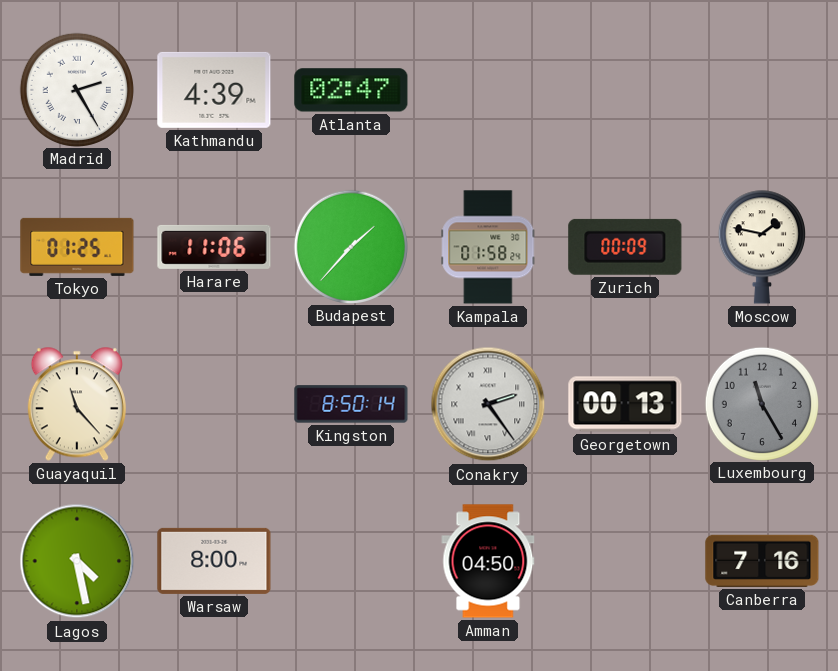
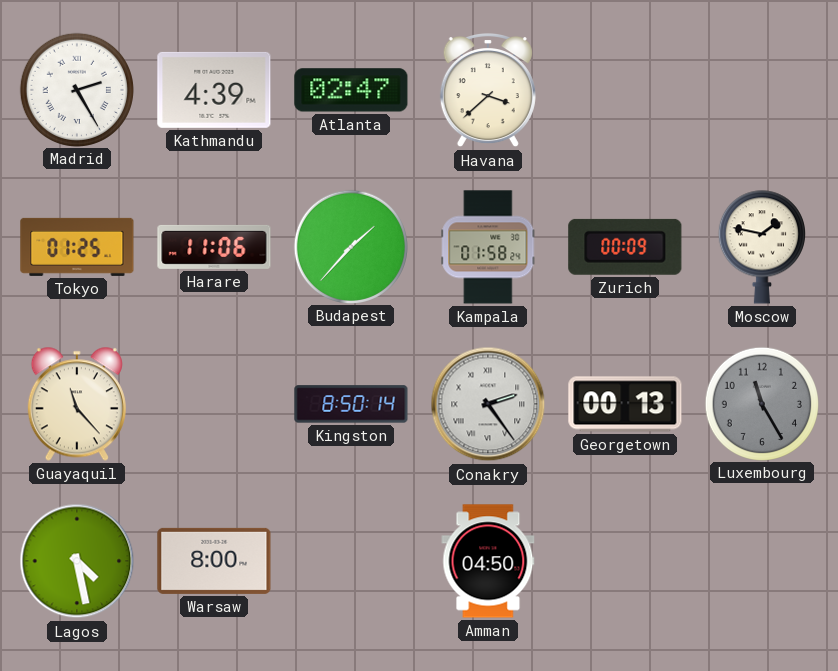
Havana: none -> 3:38 (488, 91)
Canberra: 7:16 -> none (762, 561)
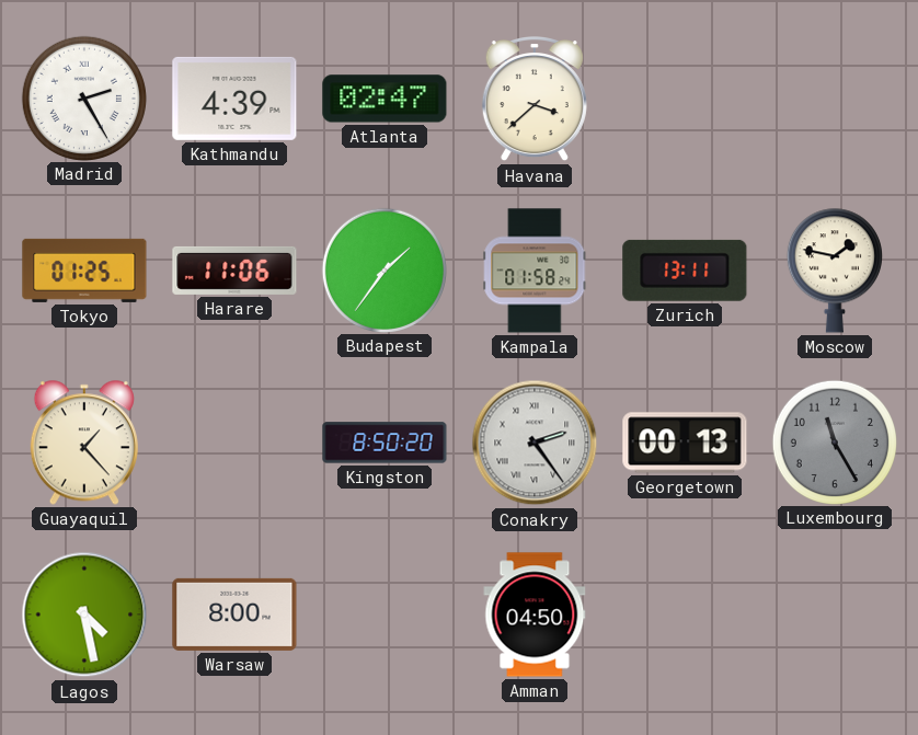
Budapest: 1:37 -> 1:36 (383, 269)
Zurich: 00:09 -> 13:11 (685, 271)
Guayaquil: 11:23 -> 1:23 (84, 443)
Kingston: 8:50:14 -> 8:50:20 (385, 443)
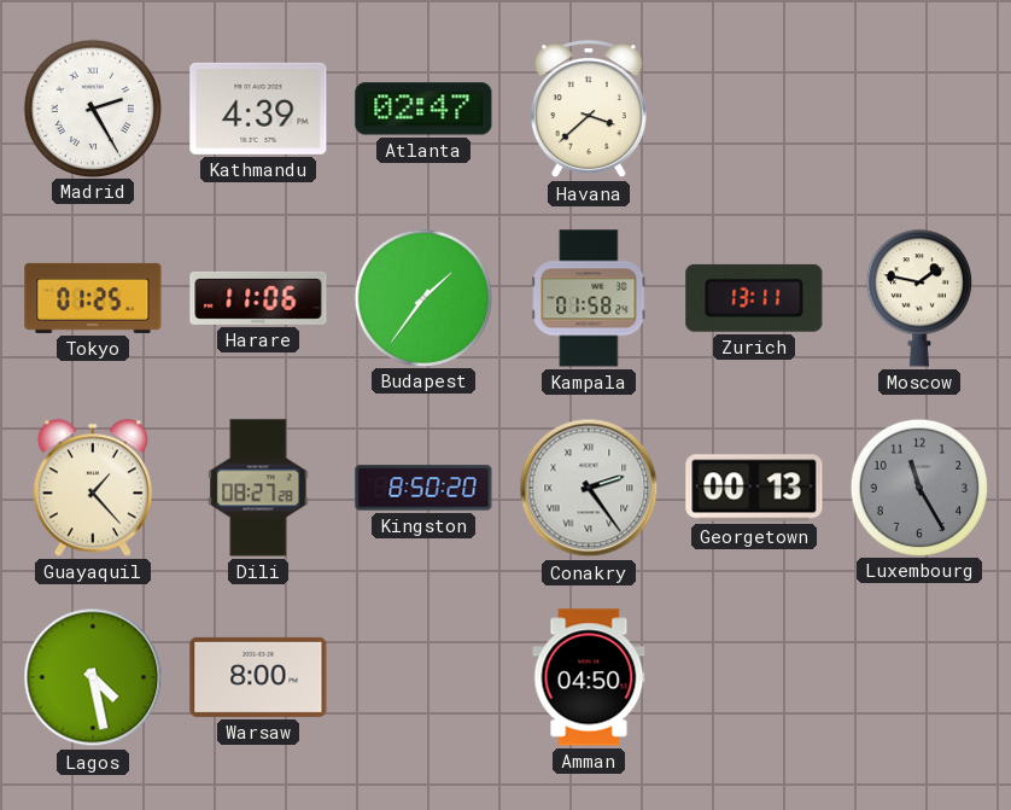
Dili: none -> 08:27 (258, 488)
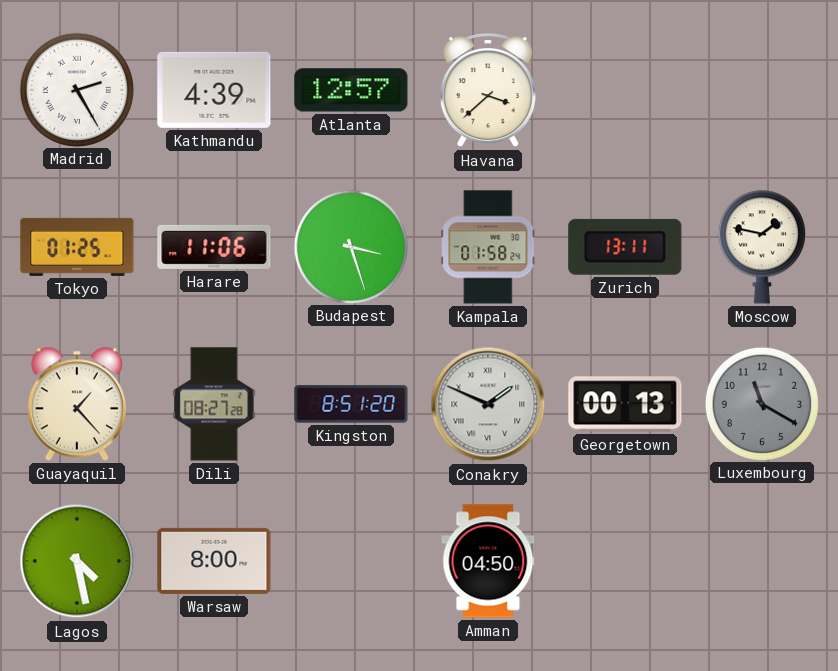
Atlanta: 02:47 -> 12:57 (351, 90)
Budapest: 1:36 -> 3:27 (350, 246)
Kingston: 8:50 -> 8:51 (351, 404)
Conakry: 2:24 -> 1:49 (488, 404)
Luxembourg: 11:25 -> 11:20 (761, 403)
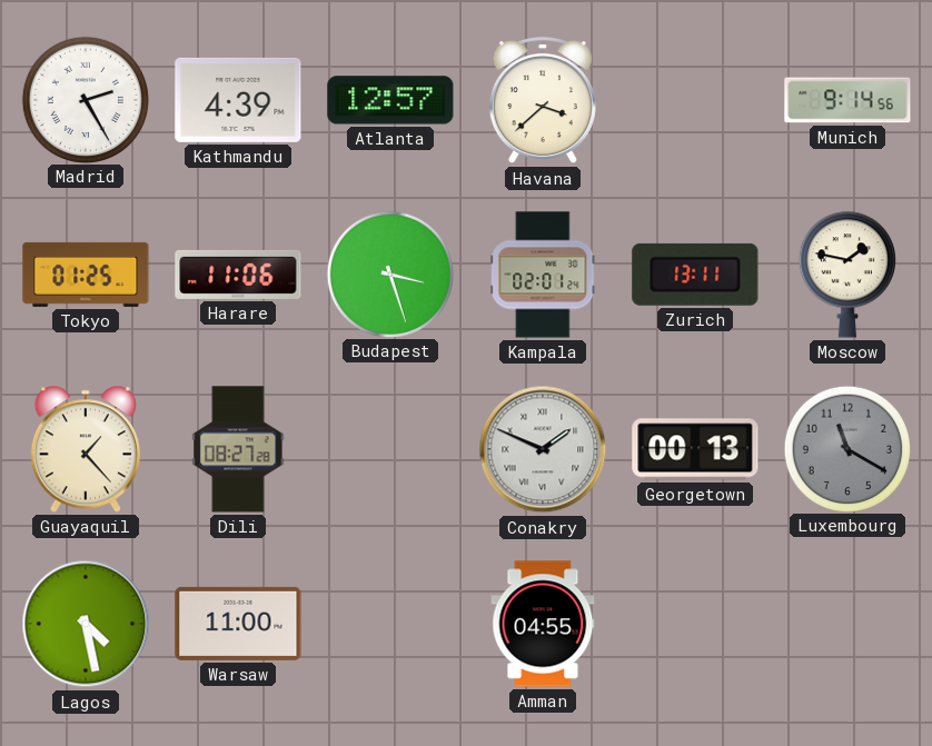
Munich: none -> 9:14 (847, 100)
Kampala: 01:58 -> 02:01 (543, 275)
Kingston: 8:51 -> none (351, 404)
Warsaw: 8:00 -> 11:00 (238, 624)
Amman: 04:50 -> 04:55 (543, 624)
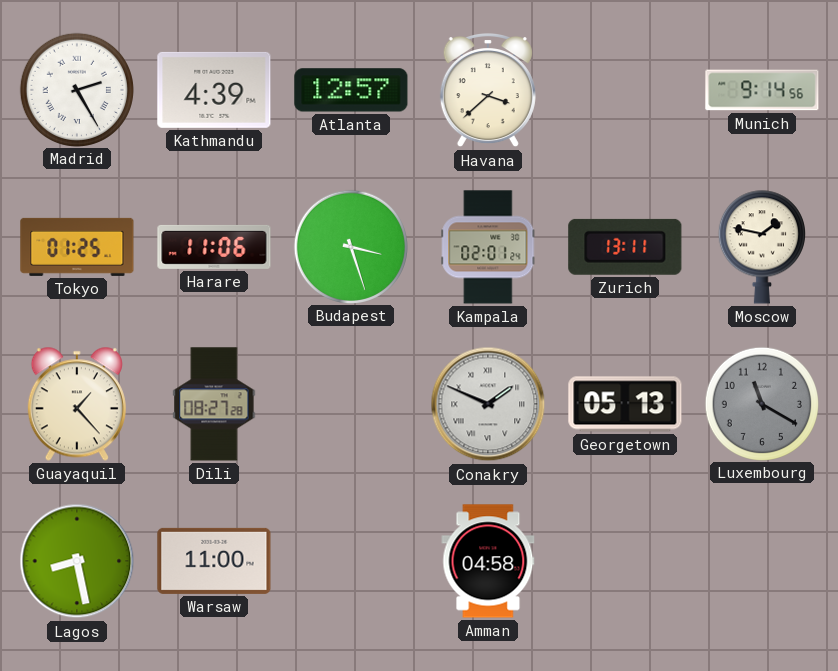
Georgetown: 00:13 -> 05:13 (625, 404)
Lagos: 4:28 -> 8:28 (77, 561)
Amman: 04:55 -> 04:58 (488, 561)
